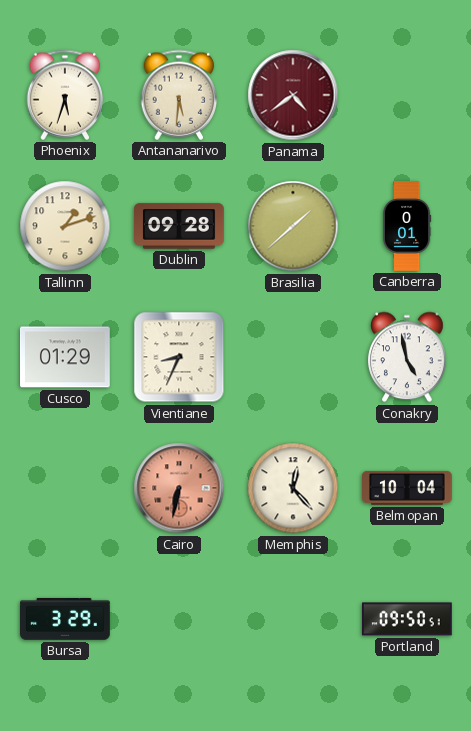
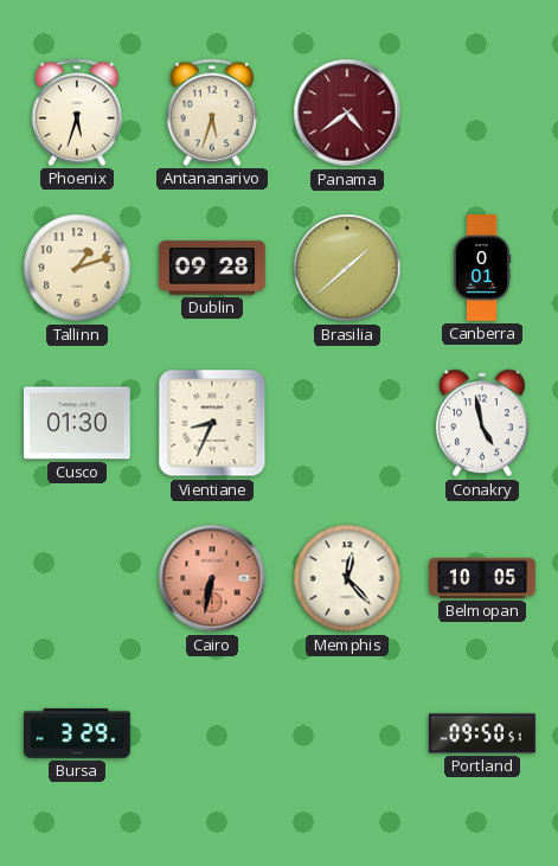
Antananarivo: 5:31 -> 5:33 (212, 113)
Cusco: 01:29 -> 01:30 (78, 423)
Belmopan: 10:04 -> 10:05 (483, 578)
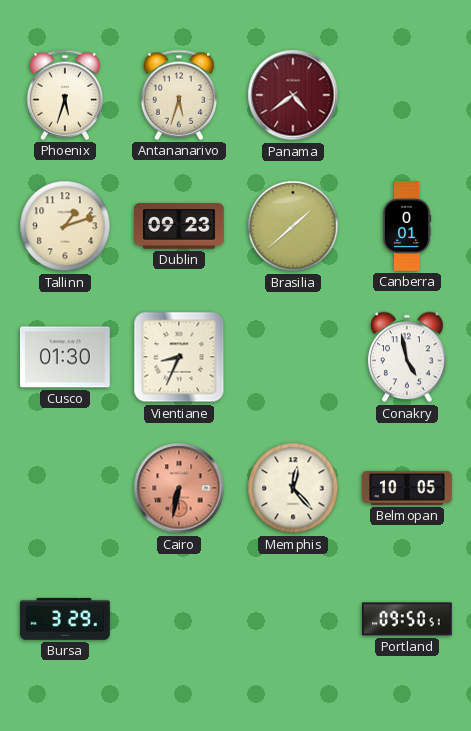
Dublin: 09:28 -> 09:23 (180, 226)
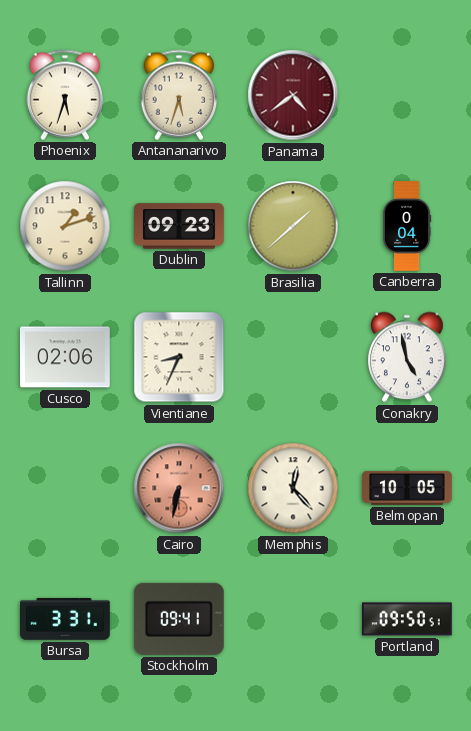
Canberra: 0:01 -> 0:04 (407, 226)
Cusco: 01:30 -> 02:06 (66, 357)
Bursa: 3:29 -> 3:31 (66, 619)
Stockholm: none -> 09:41 (179, 619)
